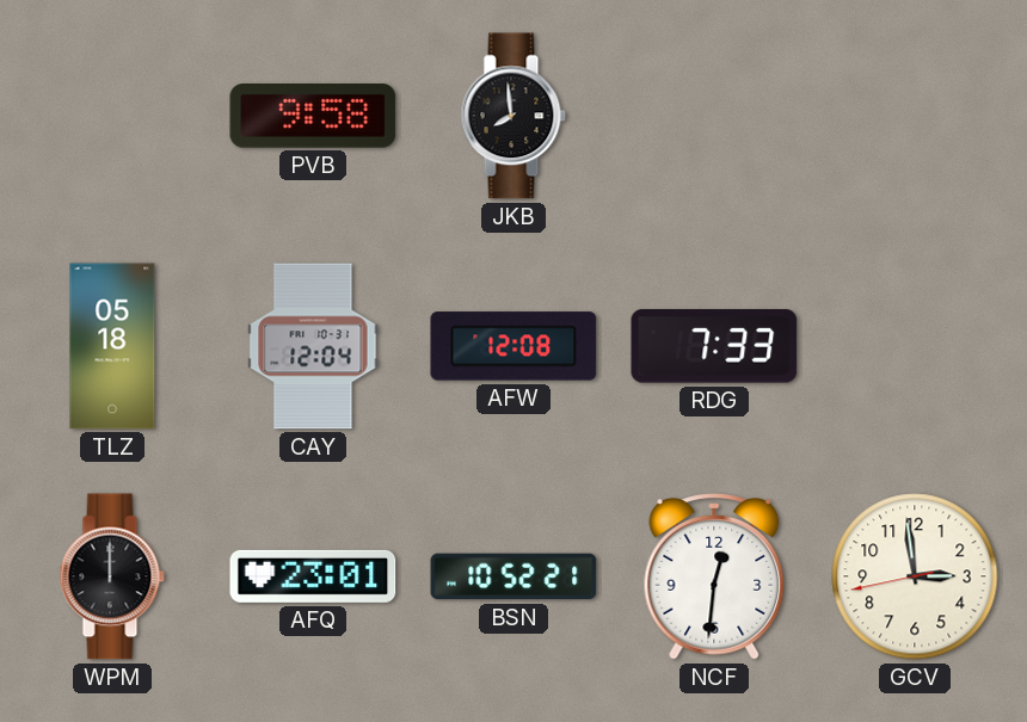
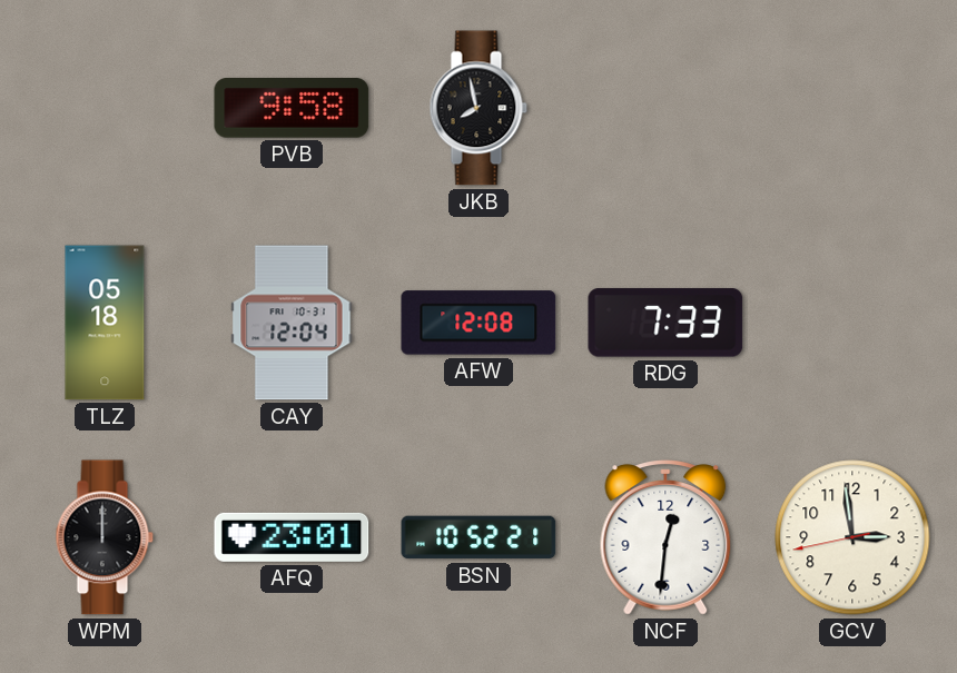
JKB: 7:59 -> 7:58 (478, 108)
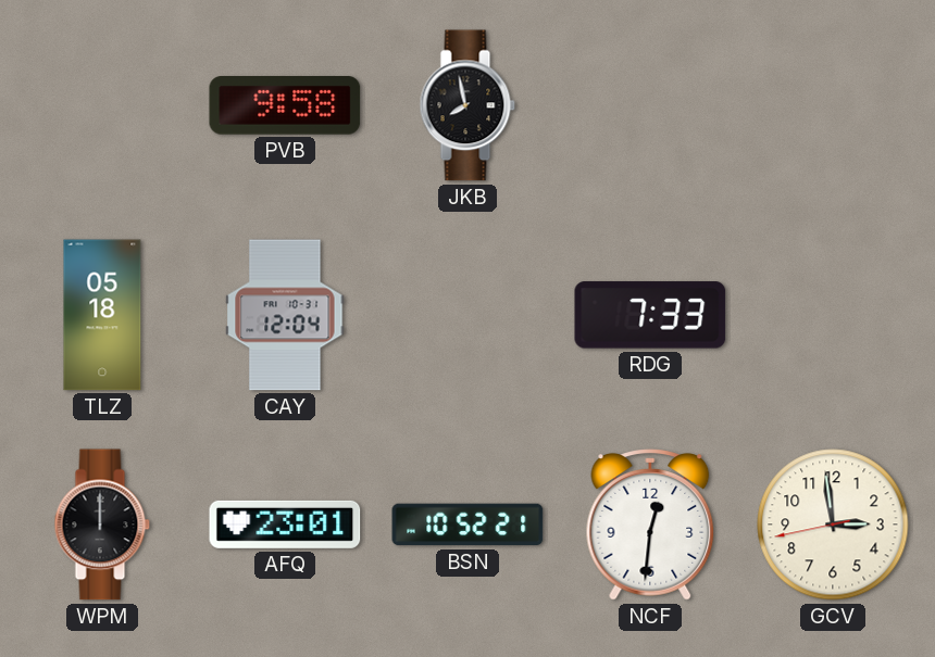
AFW: 12:08 -> none (478, 323)
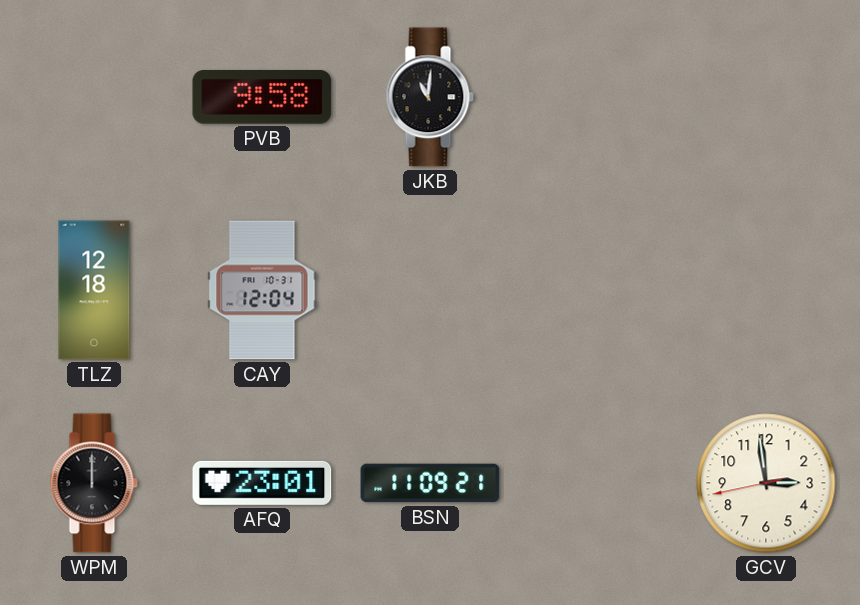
JKB: 7:58 -> 11:01 (430, 97)
TLZ: 05:18 -> 12:18 (94, 290)
RDG: 7:33 -> none (650, 315)
BSN: 10:52 -> 11:09 (430, 483)
NCF: 12:31 -> none (650, 525)
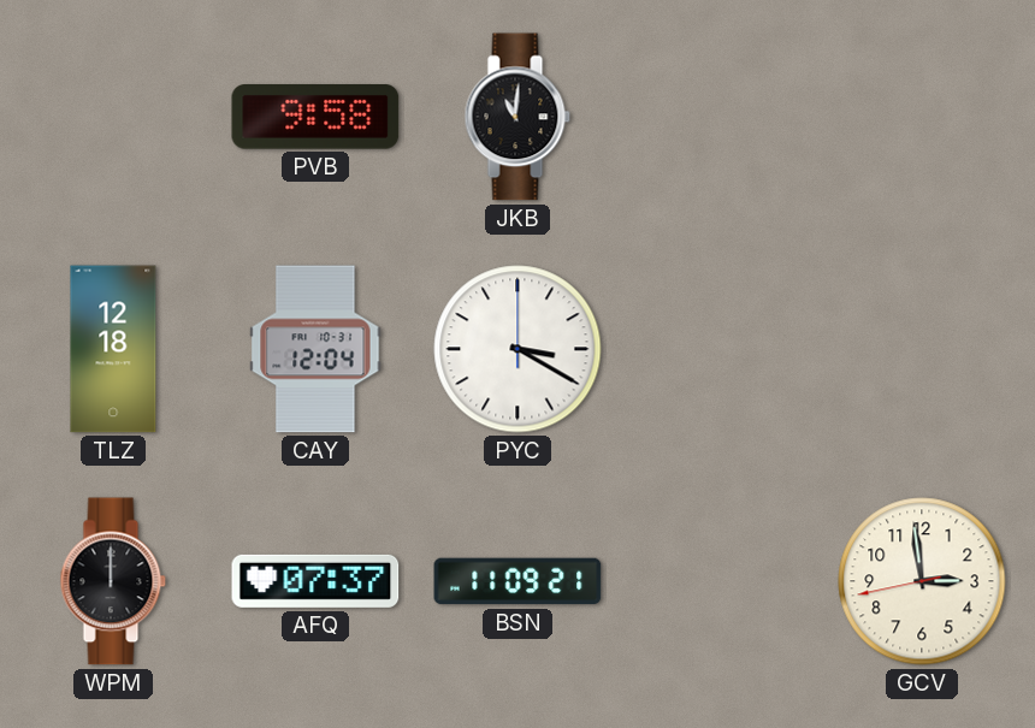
PYC: none -> 3:20 (517, 349)
AFQ: 23:01 -> 07:37 (315, 581)
